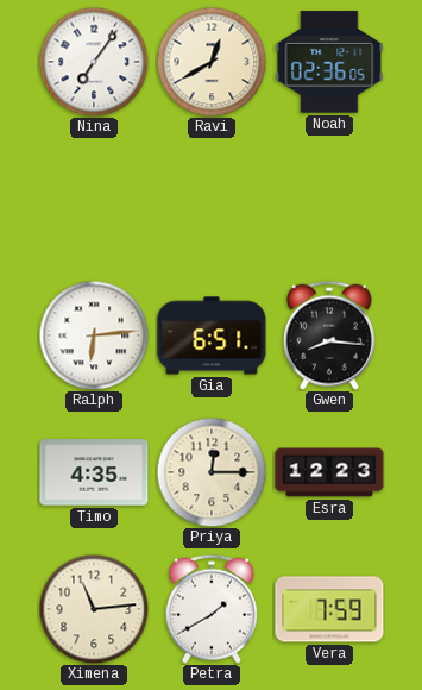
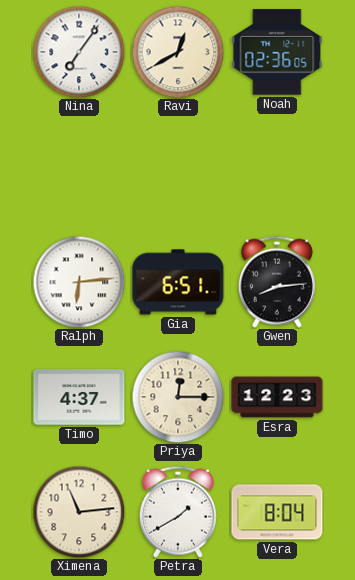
Gwen: 8:16 -> 8:14 (277, 282)
Timo: 4:35 -> 4:37 (79, 397)
Vera: 7:59 -> 8:04 (277, 512)
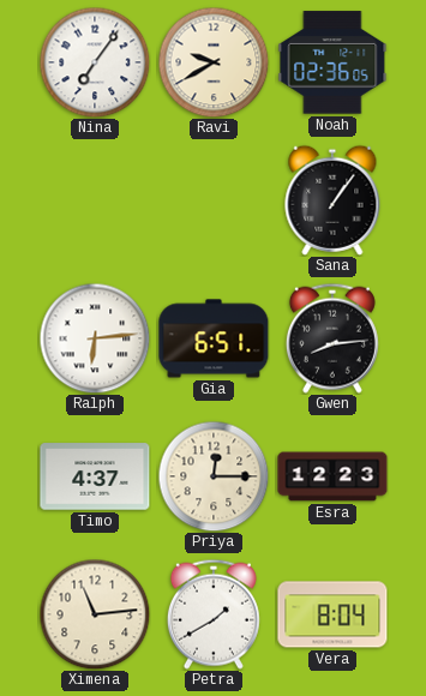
Ravi: 12:40 -> 9:40 (214, 62)
Sana: none -> 1:06 (332, 200)
